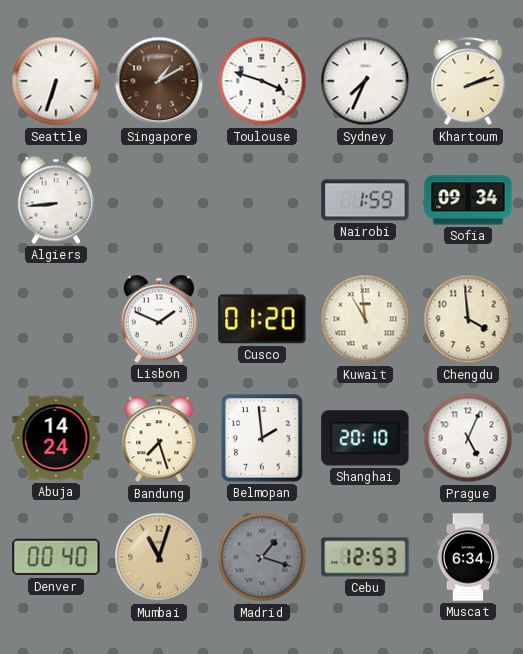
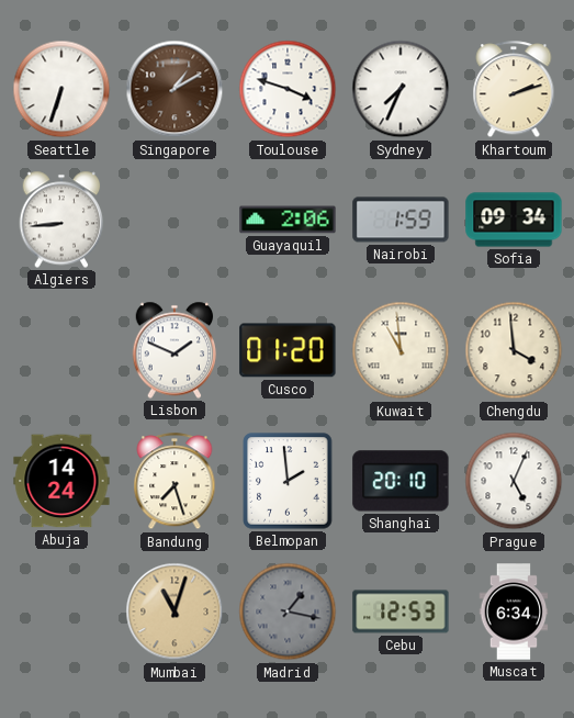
Guayaquil: none -> 2:06 (288, 220)
Denver: 00:40 -> none (56, 557)
Madrid: 1:18 -> 1:17 (288, 612)
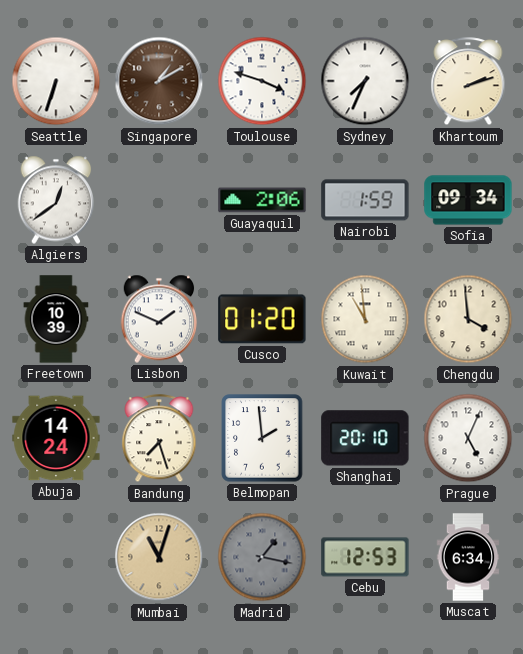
Algiers: 8:44 -> 12:39 (56, 200)
Freetown: none -> 10:39 (56, 319)
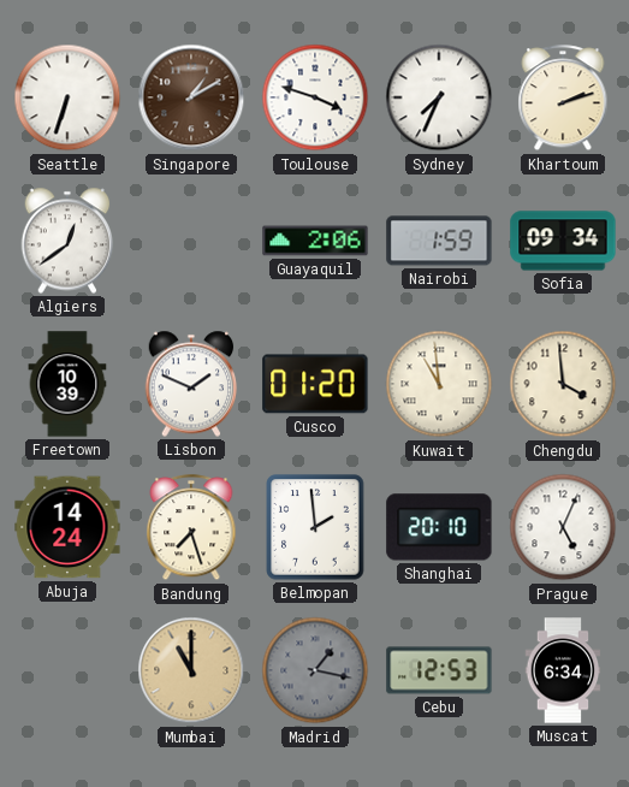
Mumbai: 11:03 -> 11:00 (191, 670)
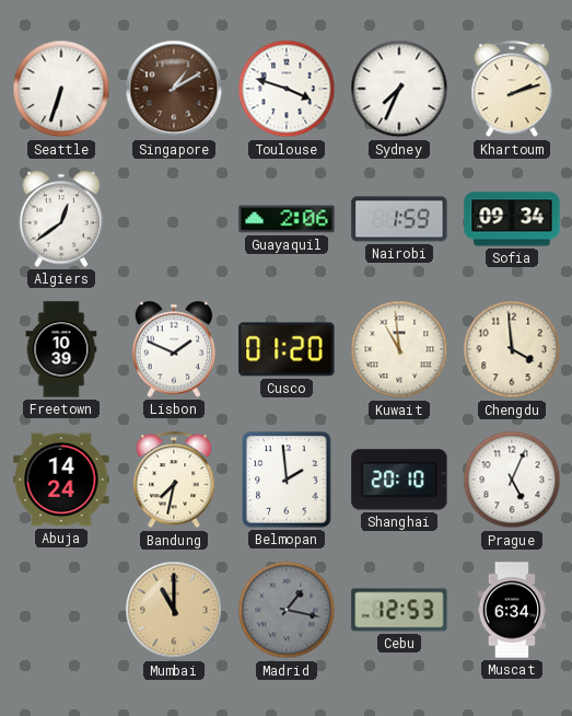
Bandung: 7:27 -> 7:32 (174, 481)
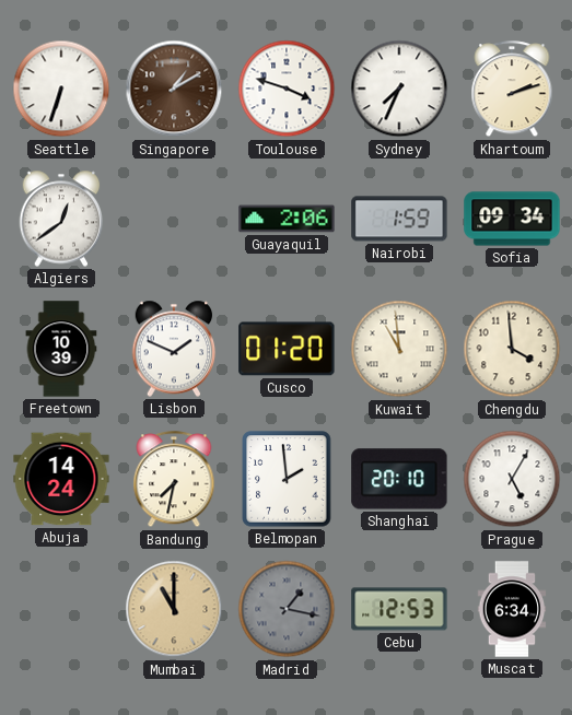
Prague: 5:04 -> 5:05 (512, 479)
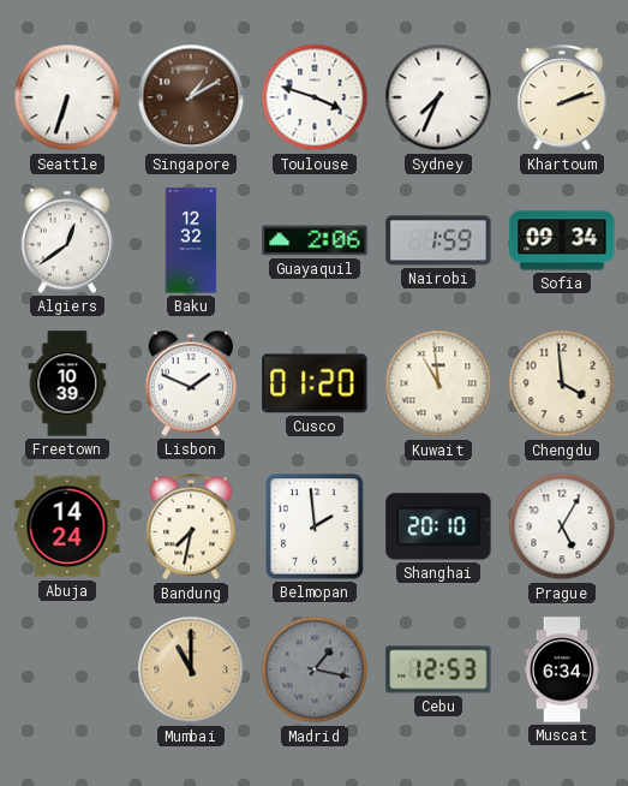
Baku: none -> 12:32 (191, 240)
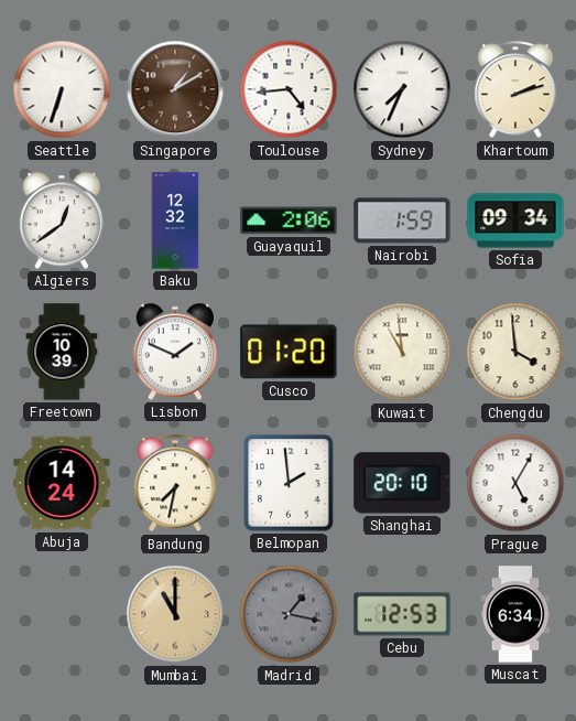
Toulouse: 3:48 -> 4:44 (289, 89)
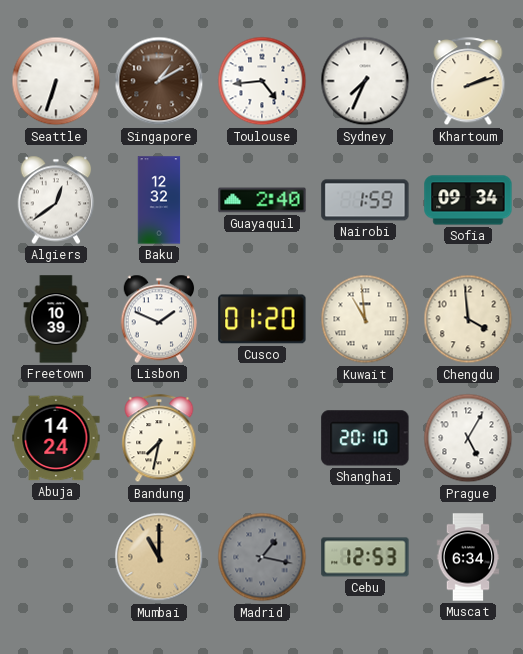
Guayaquil: 2:06 -> 2:40 (262, 200)
Belmopan: 1:59 -> none (289, 483)
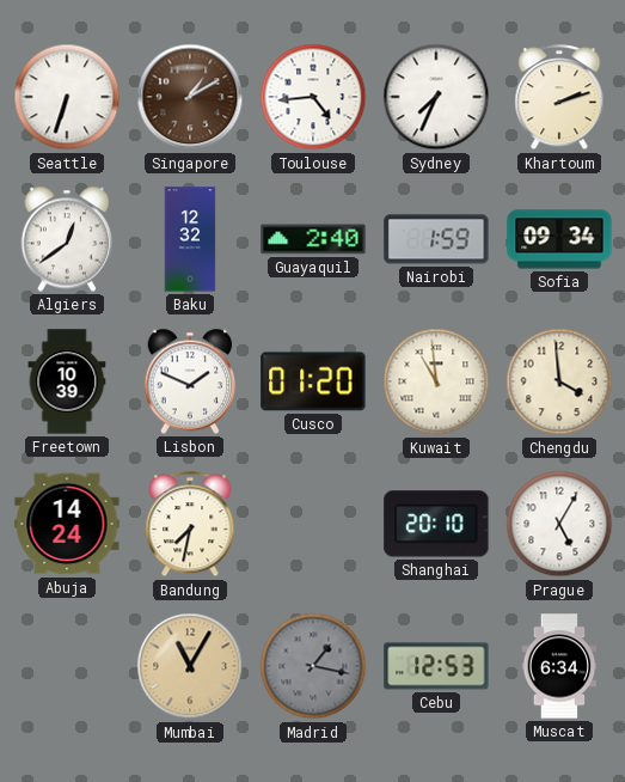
Mumbai: 11:00 -> 11:05 (190, 666)
